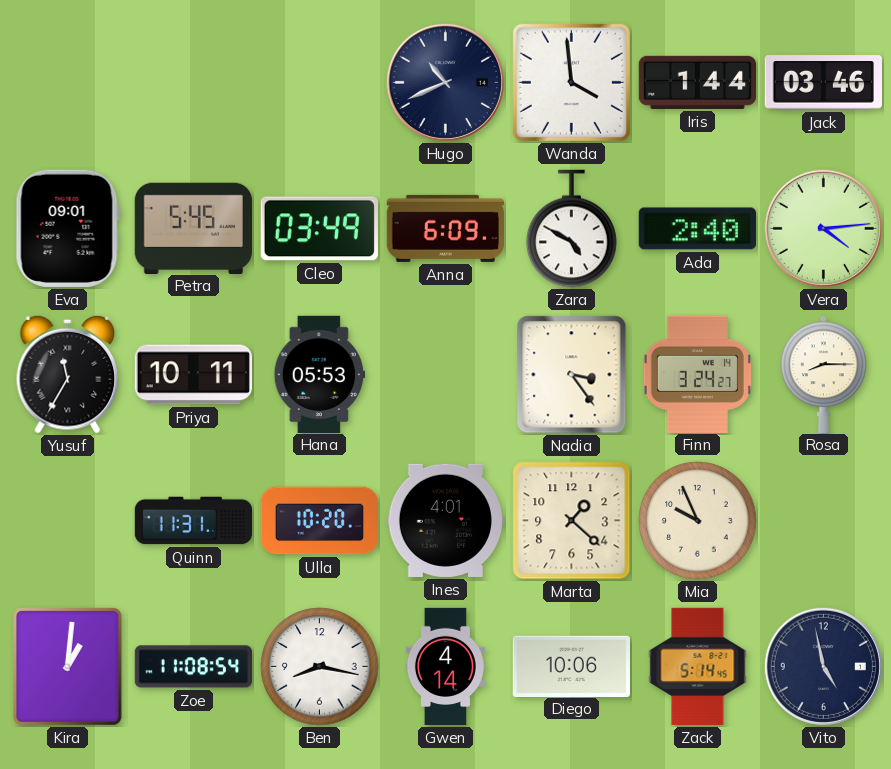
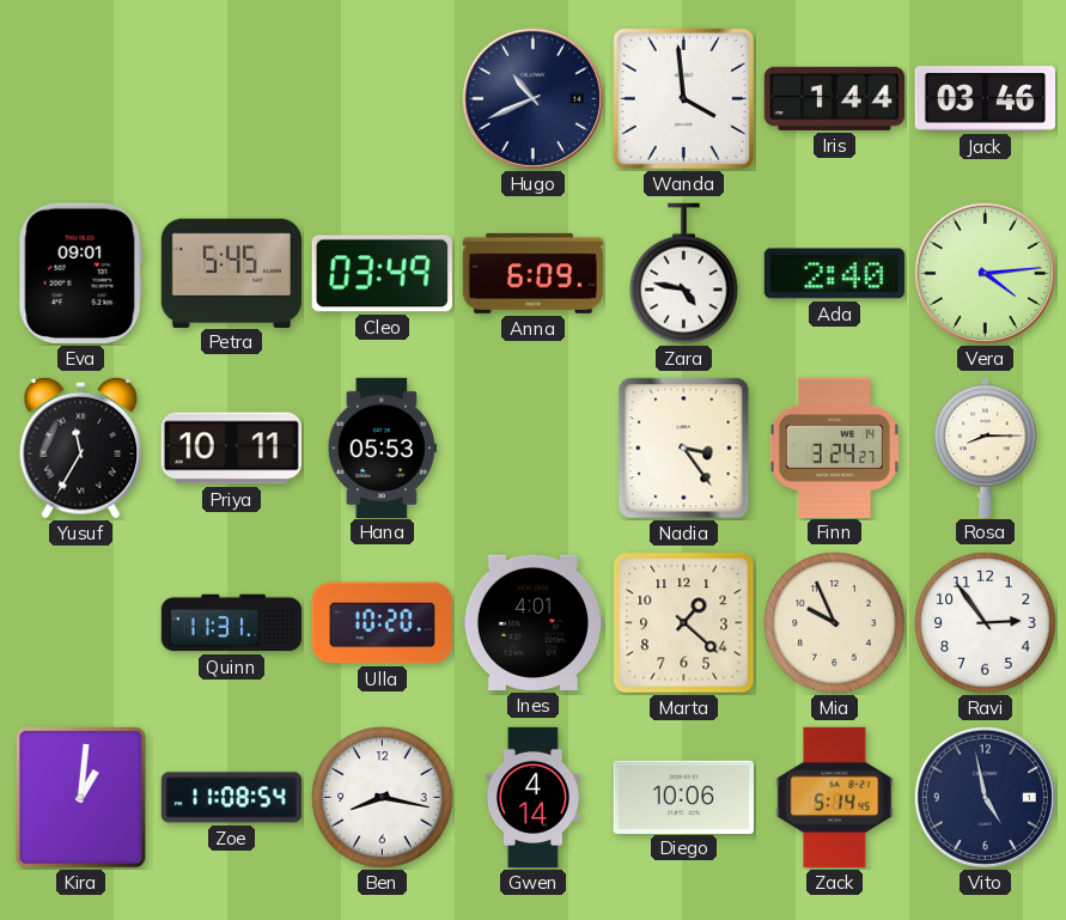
Zara: 4:50 -> 4:47 (684, 274)
Ravi: none -> 2:54 (986, 623)
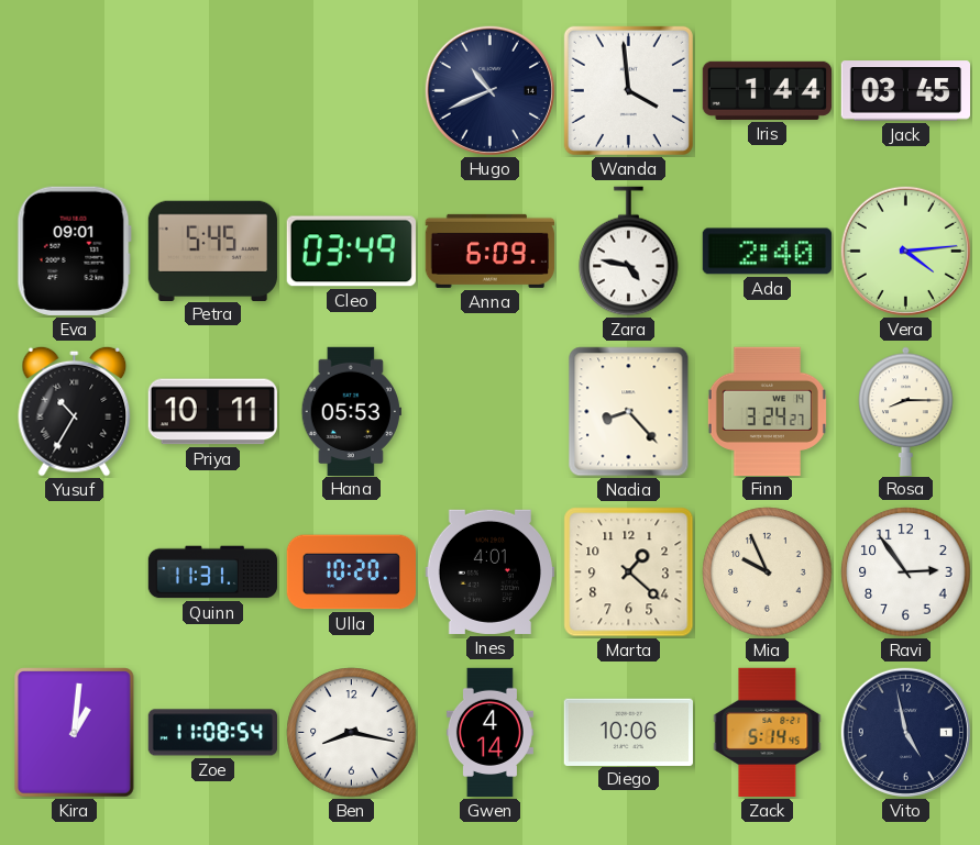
Jack: 03:46 -> 03:45 (905, 91)
Yusuf: 11:35 -> 10:35 (75, 411)
Nadia: 3:24 -> 8:23 (629, 412)
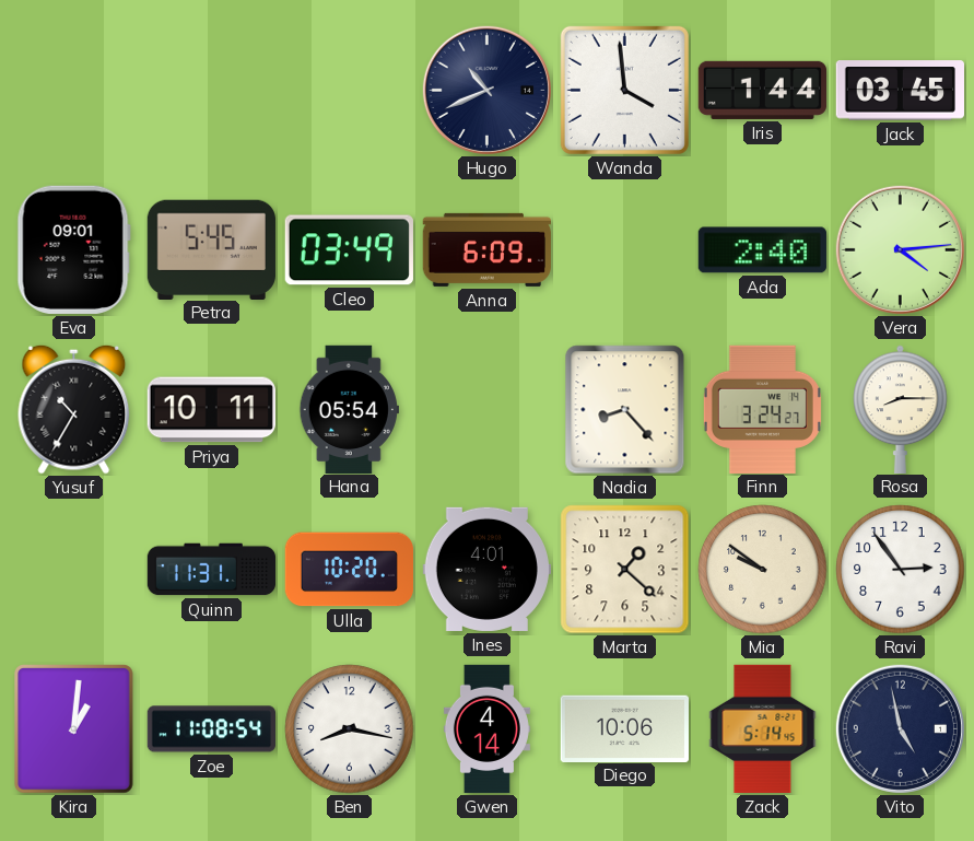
Zara: 4:47 -> none (629, 252)
Hana: 05:53 -> 05:54 (349, 409)
Mia: 9:56 -> 9:51 (763, 570)
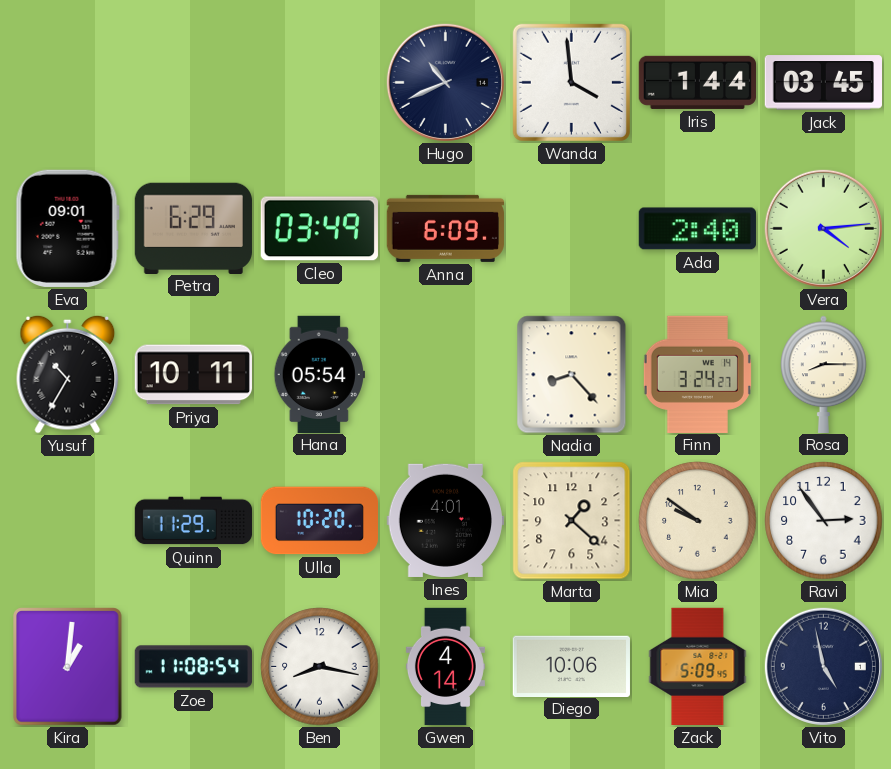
Petra: 5:45 -> 6:29 (193, 228)
Quinn: 11:31 -> 11:29 (194, 521)
Zack: 5:14 -> 5:09 (698, 667)
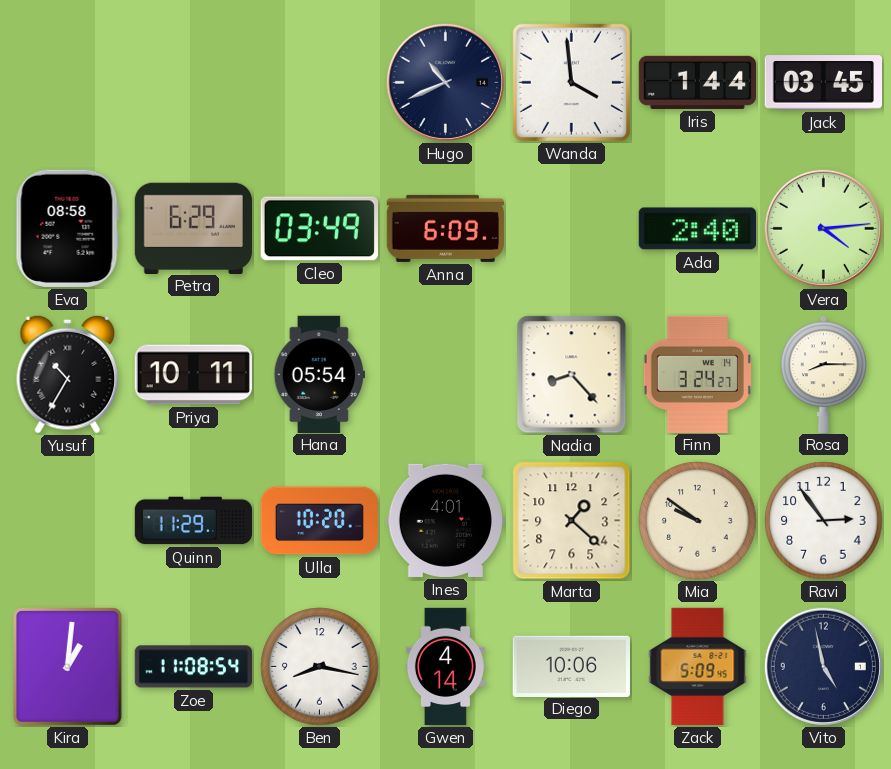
Eva: 09:01 -> 08:58 (67, 228)
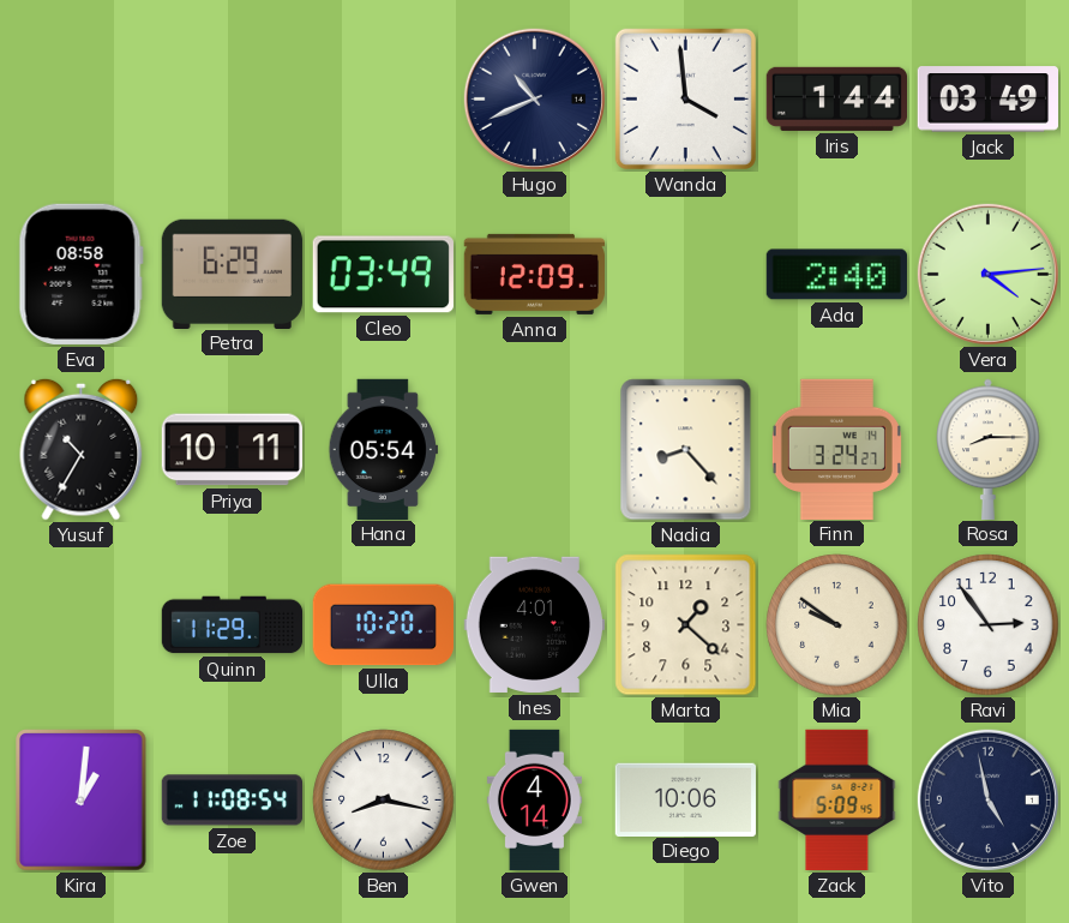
Jack: 03:45 -> 03:49 (987, 100)
Anna: 6:09 -> 12:09 (534, 274)
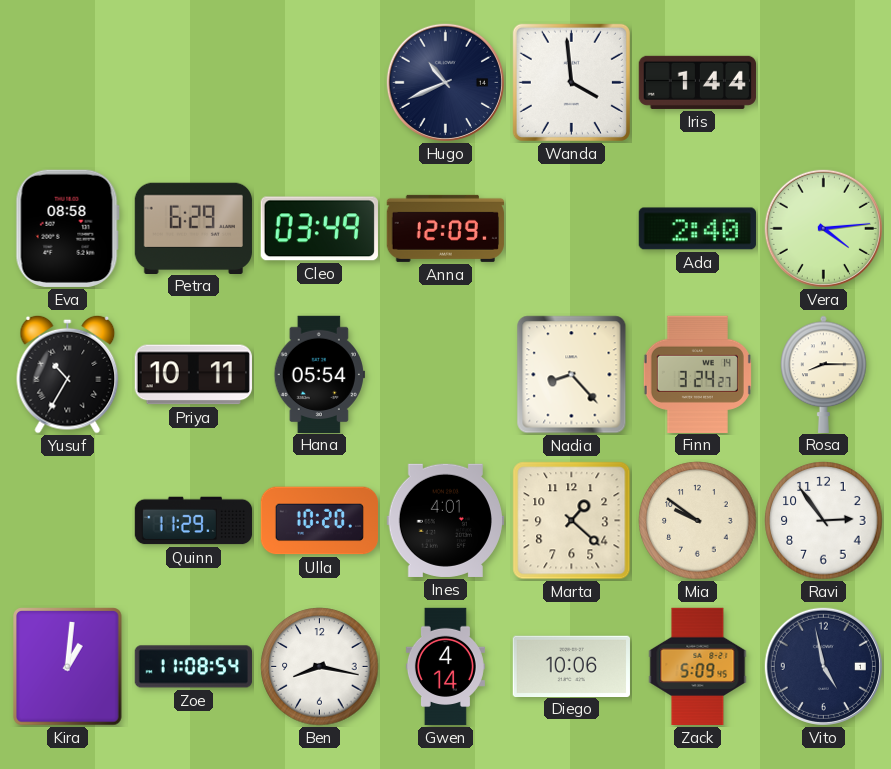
Jack: 03:49 -> none (987, 100)
